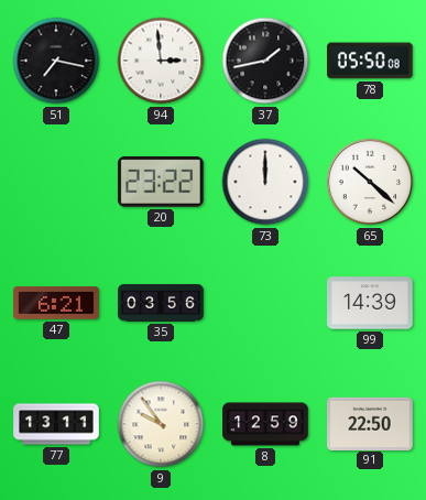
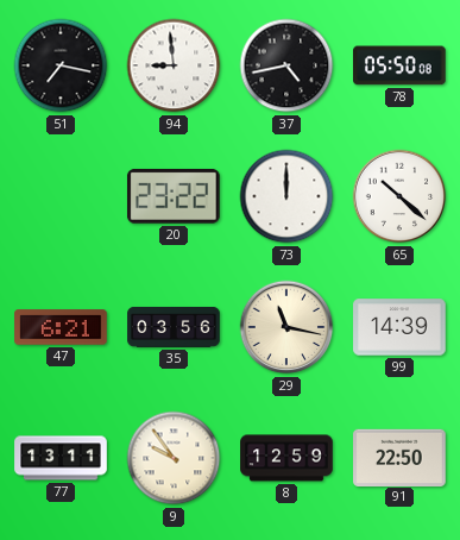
94: 2:59 -> 8:59 (174, 65)
37: 1:43 -> 4:43 (286, 65)
29: none -> 11:17 (286, 327)
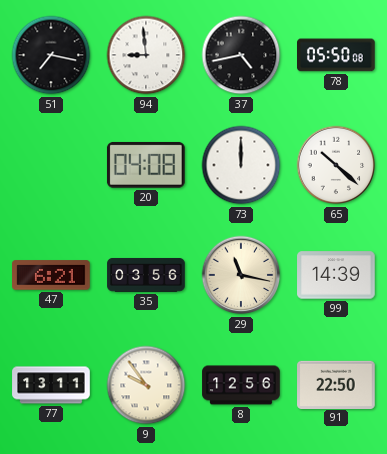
20: 23:22 -> 04:08 (146, 165)
8: 12:59 -> 12:56 (241, 385)
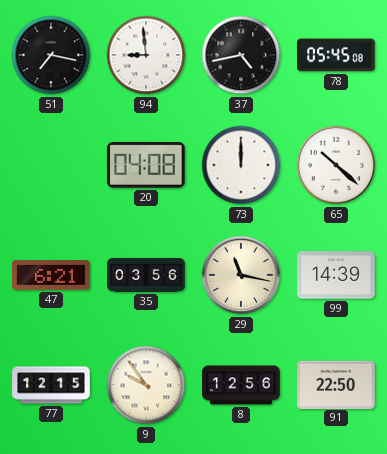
78: 05:50 -> 05:45 (337, 55)
77: 13:11 -> 12:15 (51, 385)
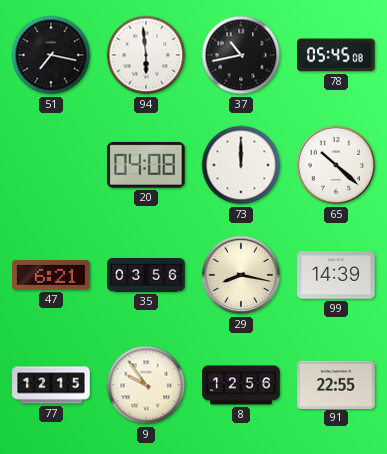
94: 8:59 -> 5:59 (146, 55)
37: 4:43 -> 10:43 (241, 55)
29: 11:17 -> 8:17 (241, 275)
91: 22:50 -> 22:55 (336, 384)
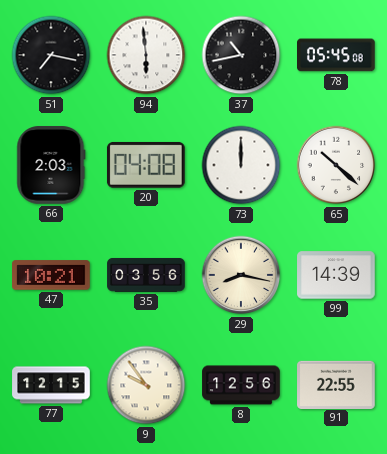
66: none -> 2:03 (51, 165)
47: 6:21 -> 10:21 (51, 275)
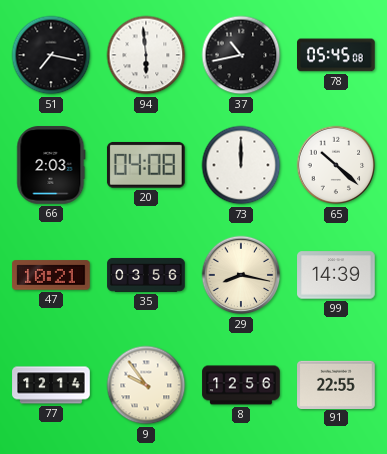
77: 12:15 -> 12:14 (51, 385)
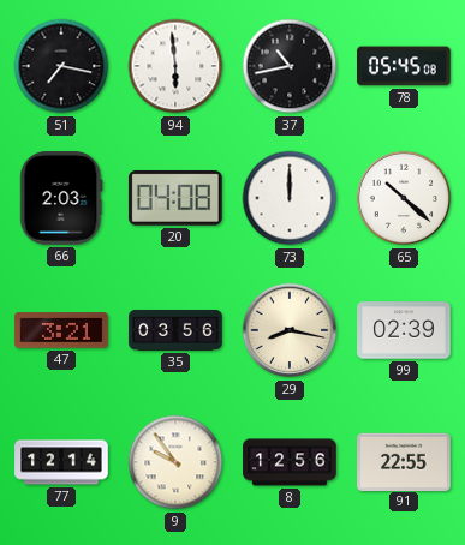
47: 10:21 -> 3:21 (61, 330)
99: 14:39 -> 02:39 (404, 330)
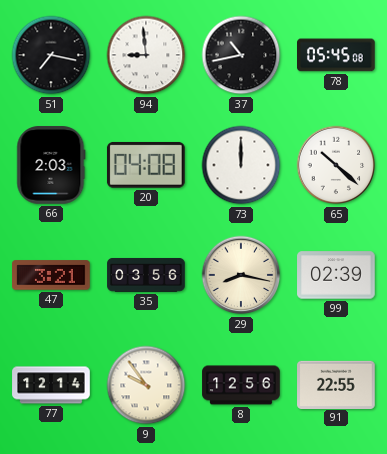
94: 5:59 -> 8:59 (146, 55)
